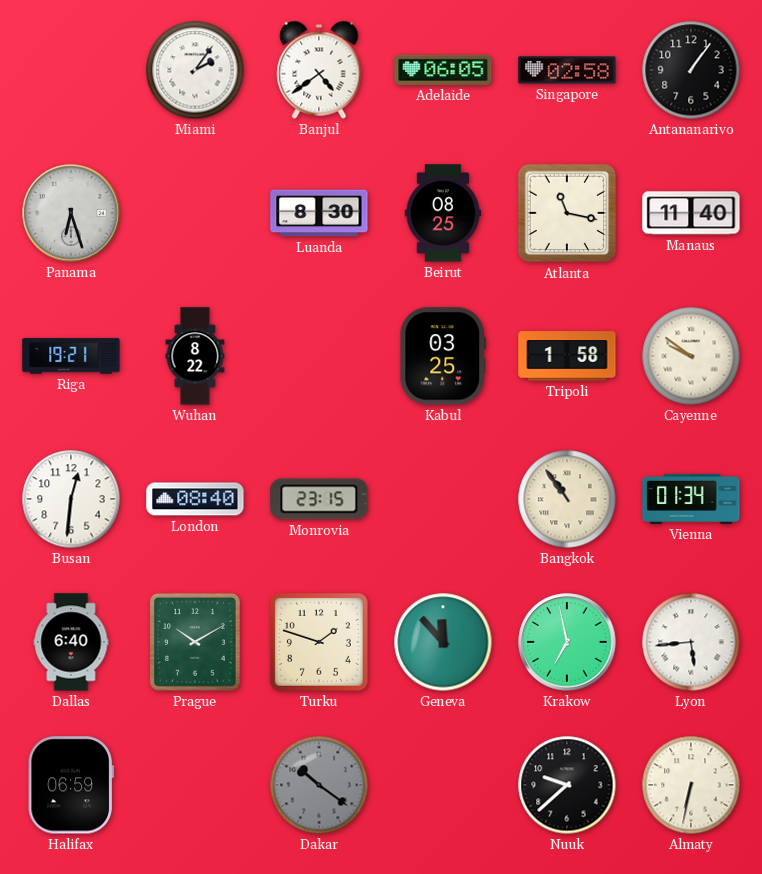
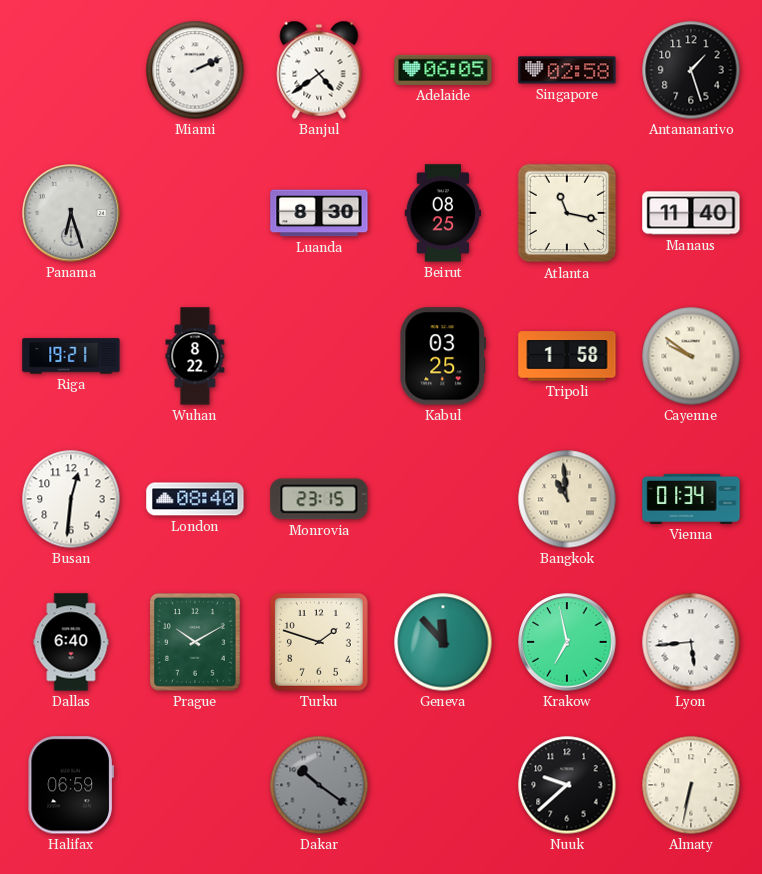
Miami: 2:06 -> 2:11 (195, 70)
Antananarivo: 1:06 -> 1:27 (691, 70)
Bangkok: 10:54 -> 10:59 (567, 499)
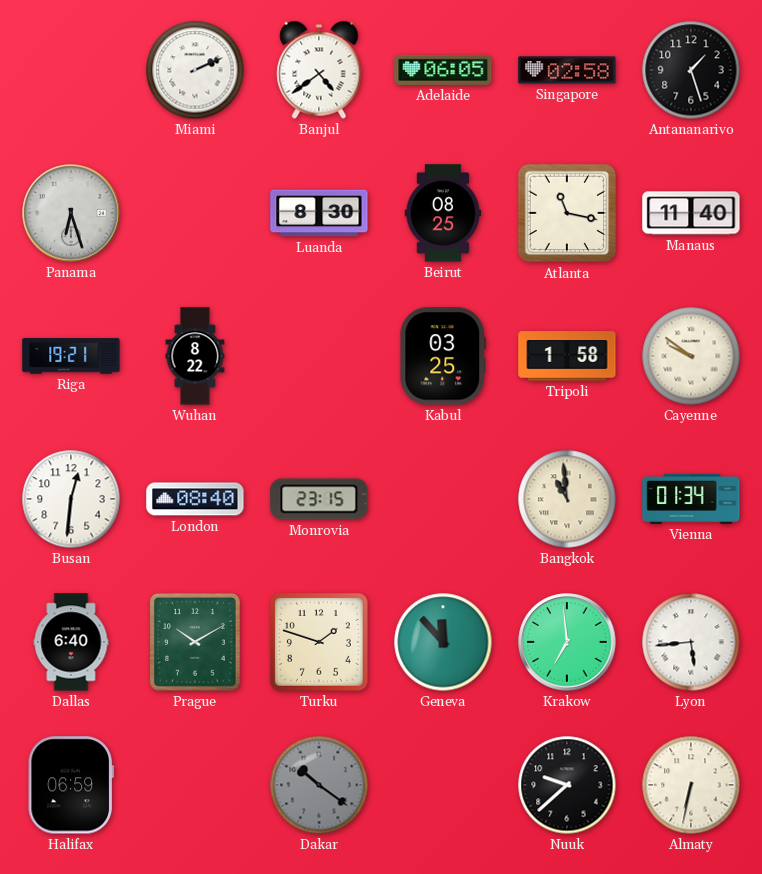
Krakow: 6:58 -> 6:59 (567, 642)
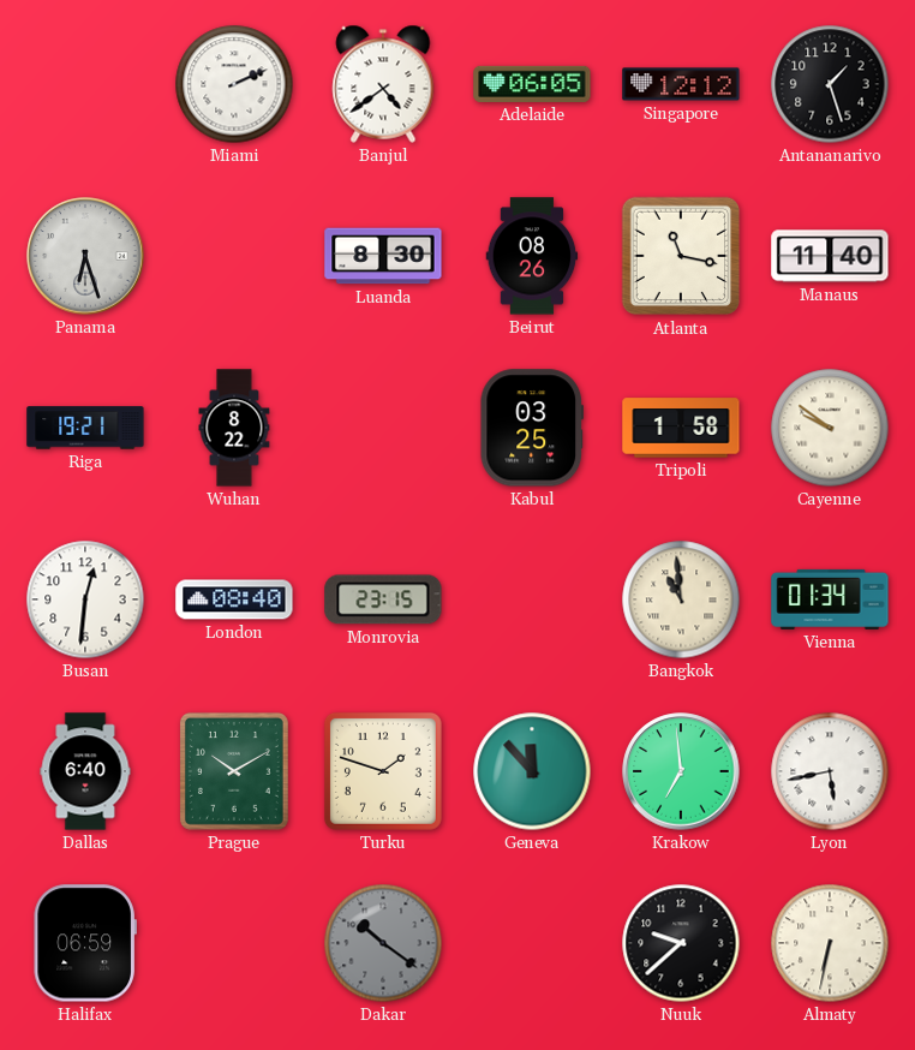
Singapore: 02:58 -> 12:12 (681, 84)
Beirut: 08:25 -> 08:26 (532, 256)
Lyon: 5:44 -> 5:43 (830, 771)
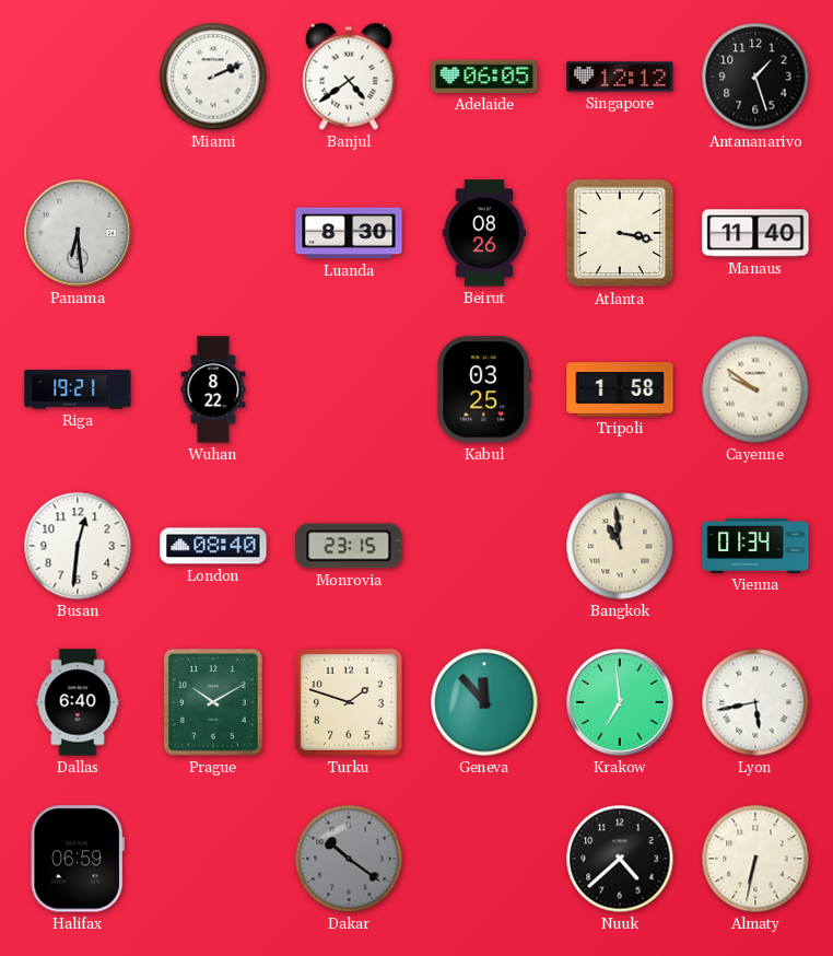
Panama: 6:27 -> 6:29 (78, 233)
Atlanta: 11:17 -> 3:17 (620, 233)
Nuuk: 9:38 -> 4:38 (620, 859)
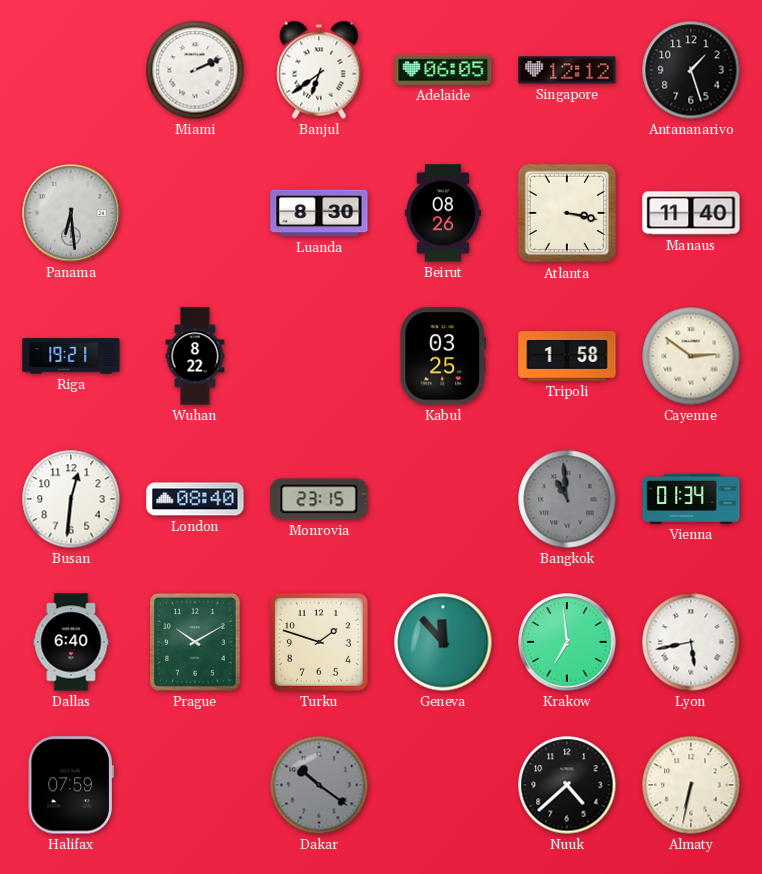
Banjul: 4:39 -> 6:39 (319, 70)
Cayenne: 9:51 -> 2:51 (691, 356)
Bangkok dial: cream -> grey (567, 499)
Halifax: 06:59 -> 07:59 (71, 785)
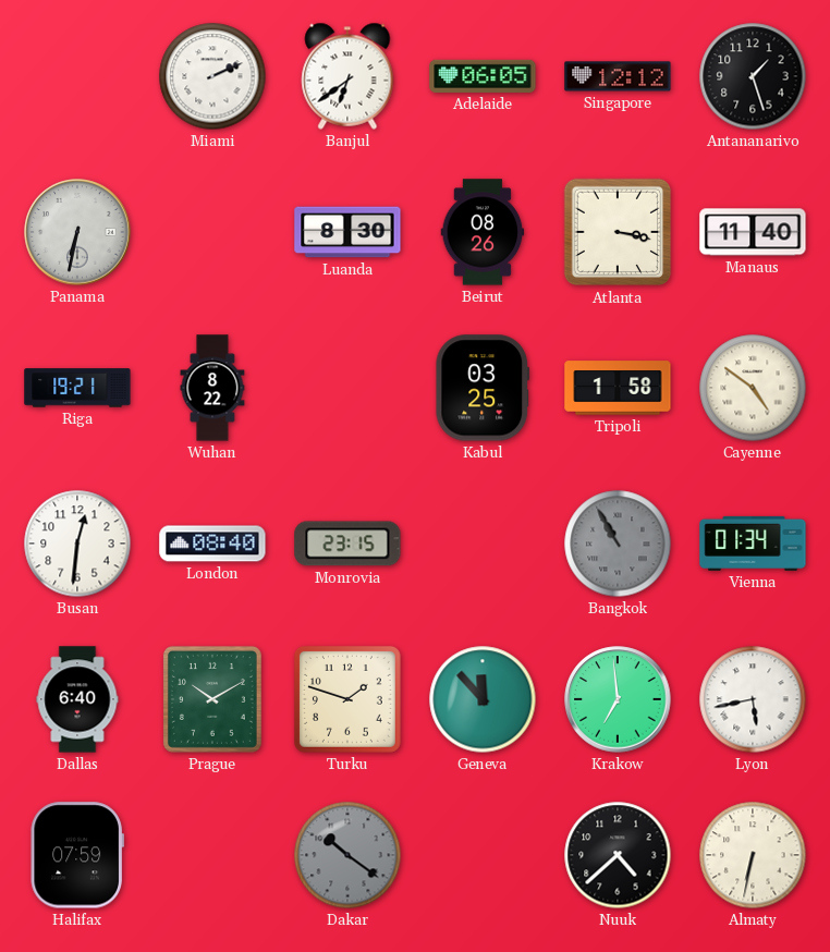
Panama: 6:29 -> 6:32 (77, 232)
Cayenne: 2:51 -> 4:51 (753, 388)
Bangkok: 10:59 -> 10:55 (618, 544)
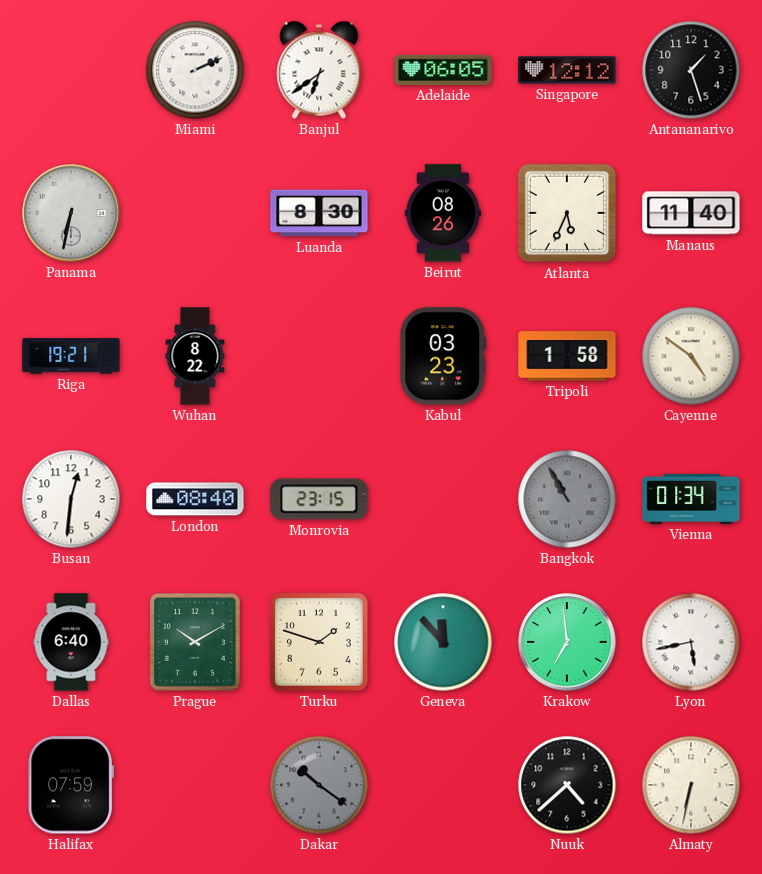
Atlanta: 3:17 -> 5:34 (567, 213)
Kabul: 03:25 -> 03:23 (443, 356)
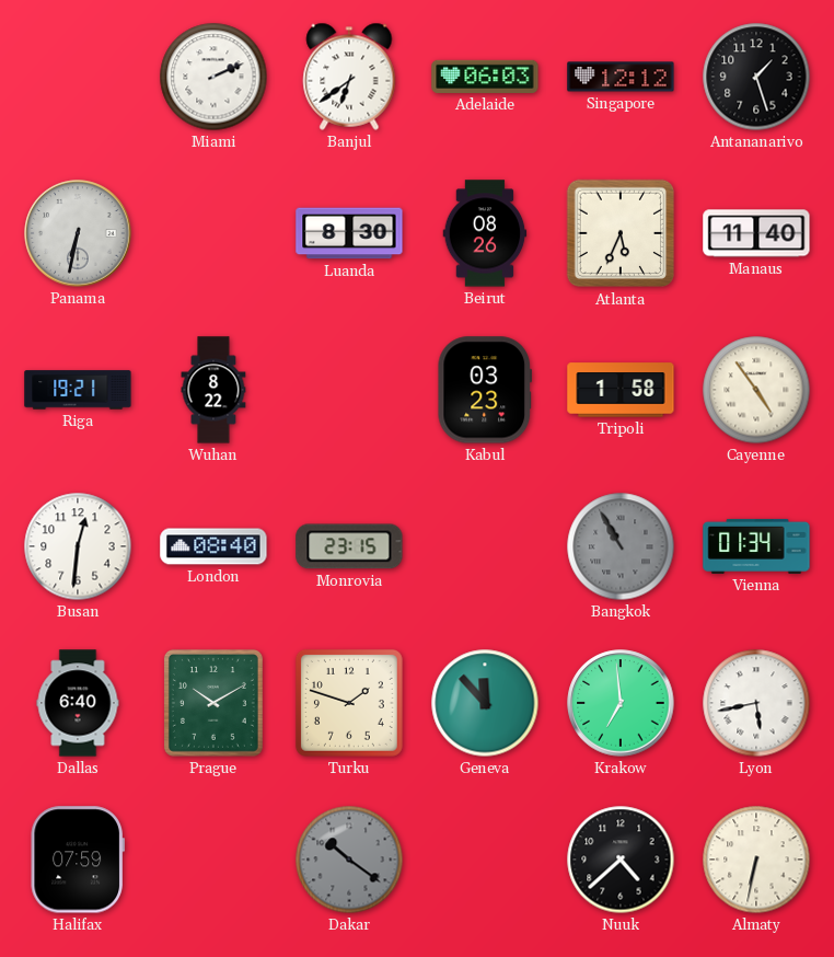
Adelaide: 06:05 -> 06:03 (485, 77)
Cayenne: 4:51 -> 4:54 (756, 390)
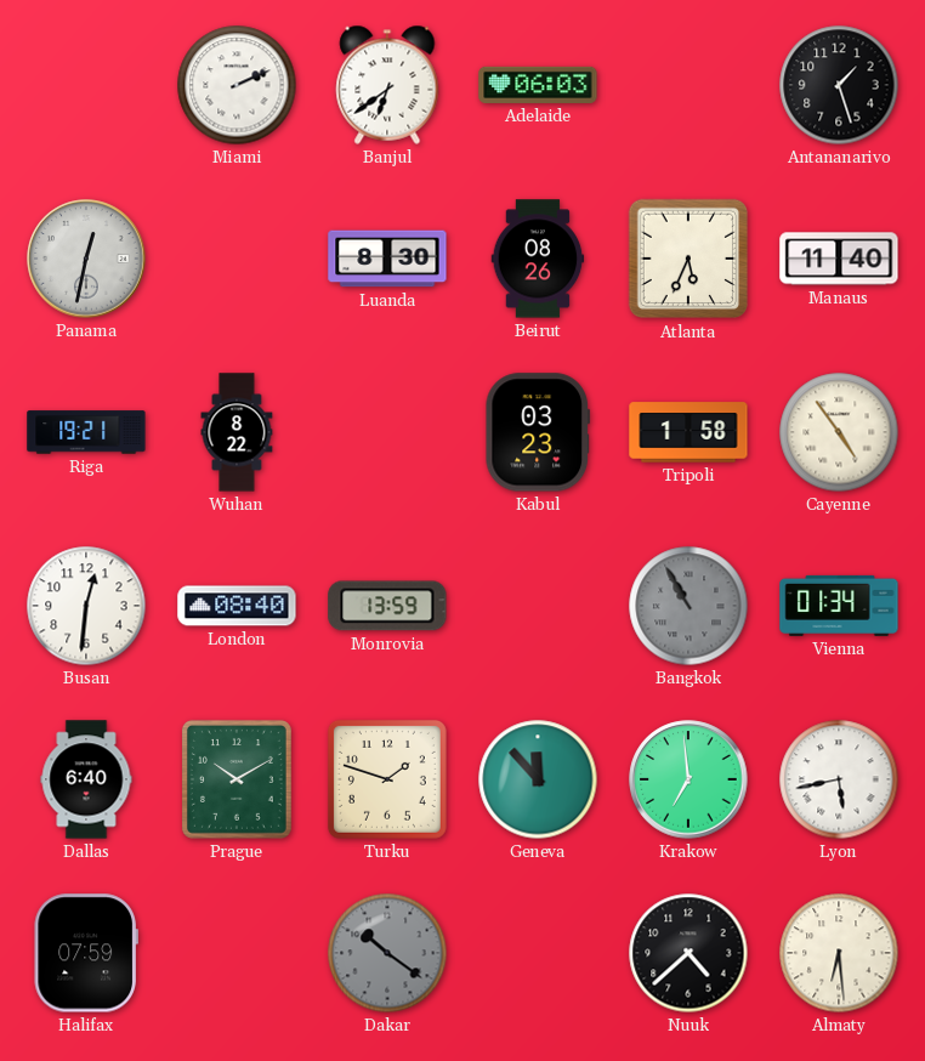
Singapore: 12:12 -> none (621, 77)
Panama: 6:32 -> 12:32 (86, 259)
Monrovia: 23:15 -> 13:59 (387, 606)
Almaty: 6:32 -> 6:29 (839, 953)
